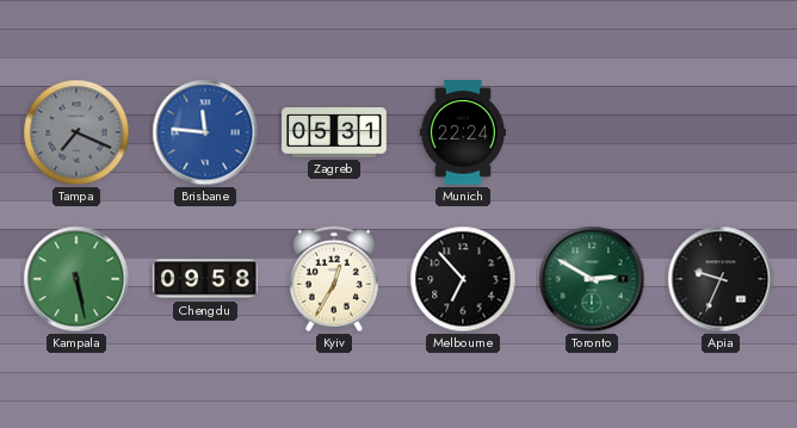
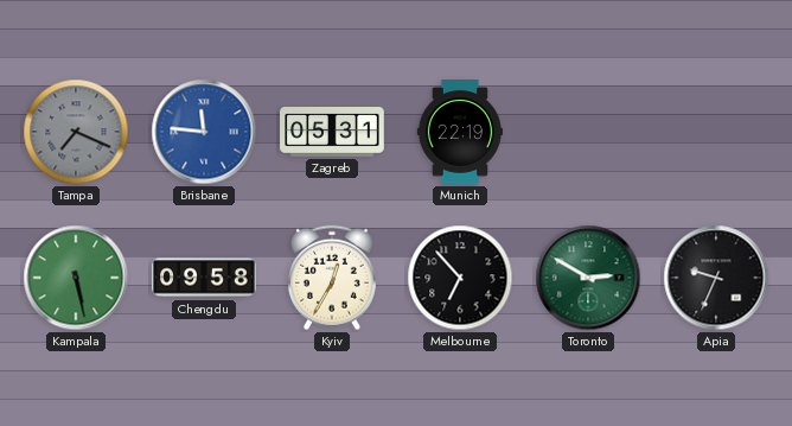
Munich: 22:24 -> 22:19 (460, 132)
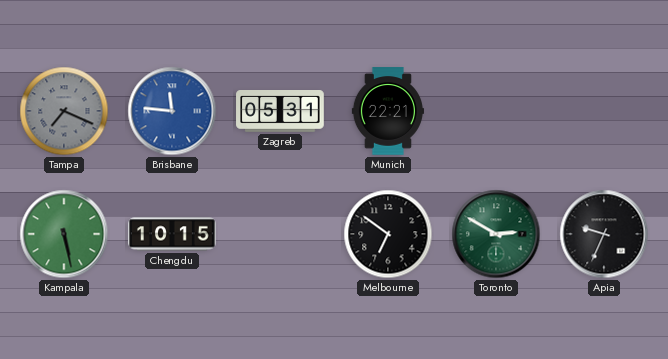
Munich: 22:19 -> 22:21 (388, 111)
Chengdu: 09:58 -> 10:15 (172, 234)
Kyiv: 12:35 -> none (332, 278)
Melbourne: 6:53 -> 6:51 (388, 234)
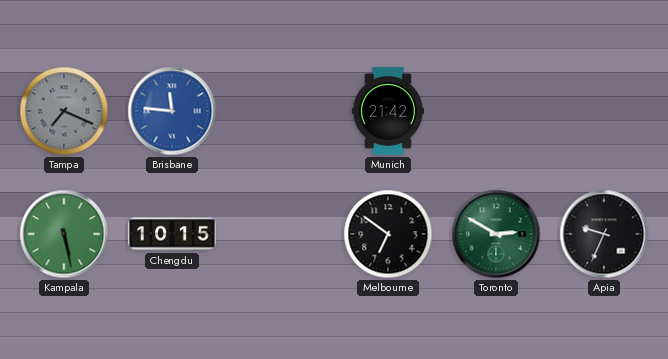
Zagreb: 05:31 -> none (280, 112)
Munich: 22:21 -> 21:42 (388, 111)
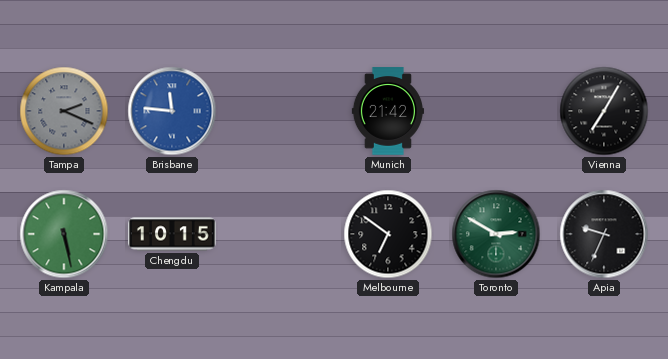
Tampa: 7:19 -> 2:19 (64, 111)
Vienna: none -> 7:05 (604, 111)
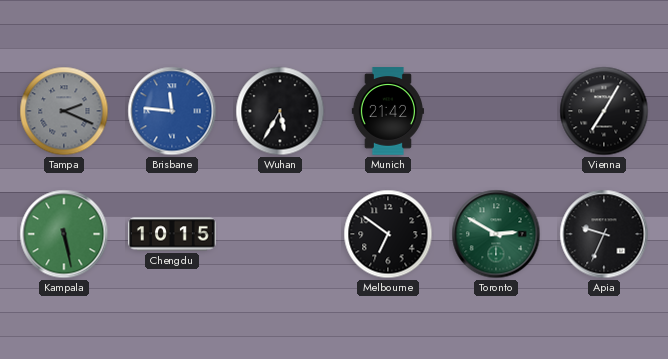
Wuhan: none -> 5:35 (280, 111)
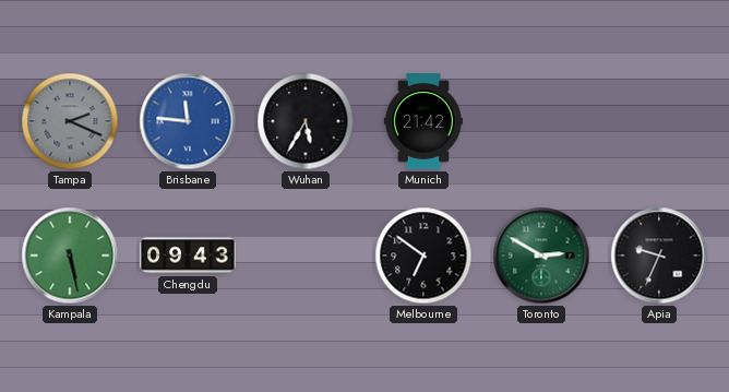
Vienna: 7:05 -> none (604, 111)
Chengdu: 10:15 -> 09:43 (188, 256)
